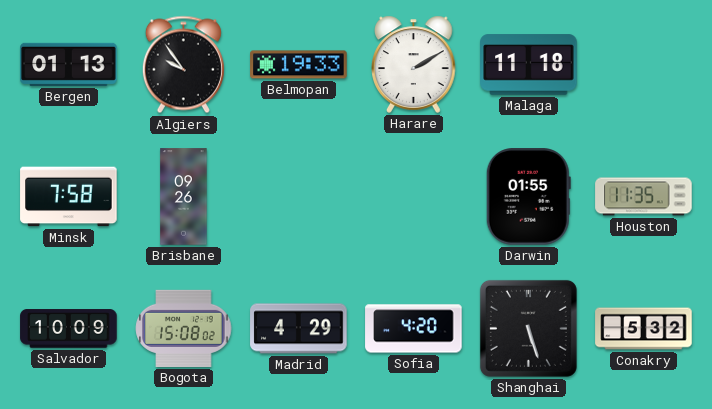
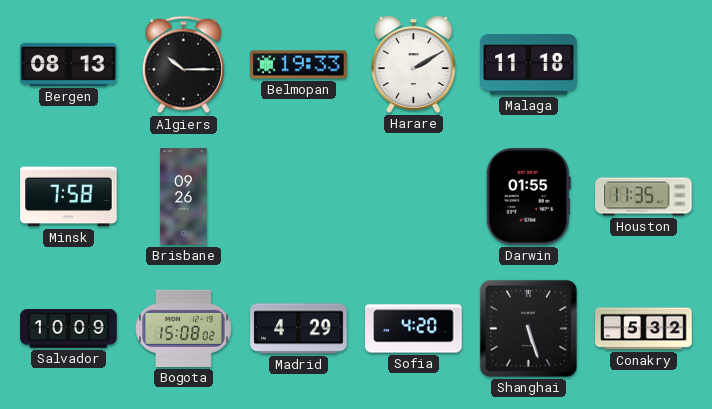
Bergen: 01:13 -> 08:13 (69, 64)
Algiers: 9:54 -> 10:15 (183, 65)
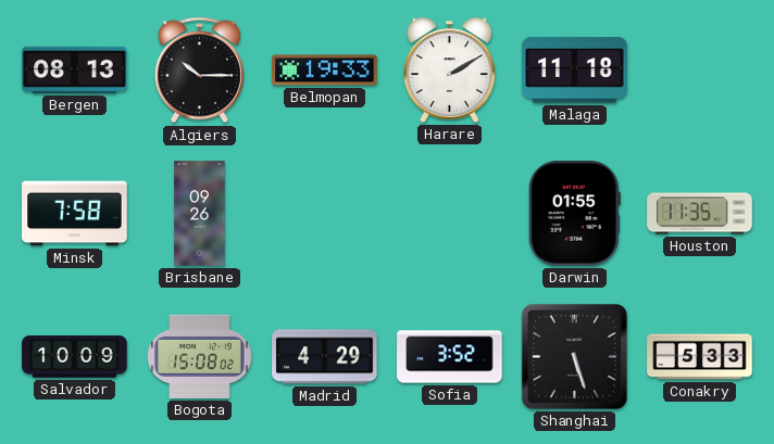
Sofia: 4:20 -> 3:52 (450, 357)
Conakry: 5:32 -> 5:33 (700, 357)
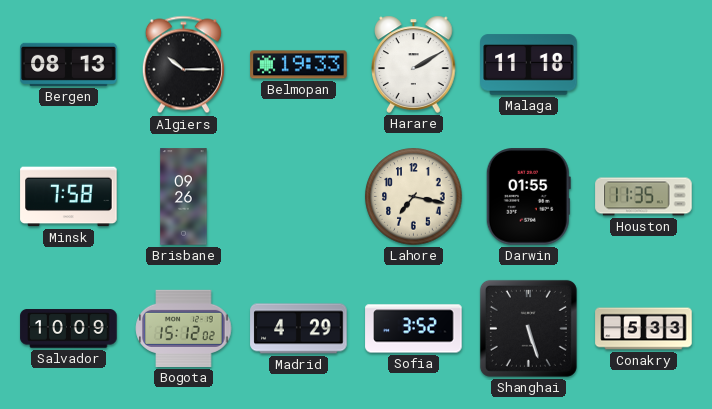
Lahore: none -> 7:17 (414, 197)
Bogota: 15:08 -> 15:12 (184, 328)
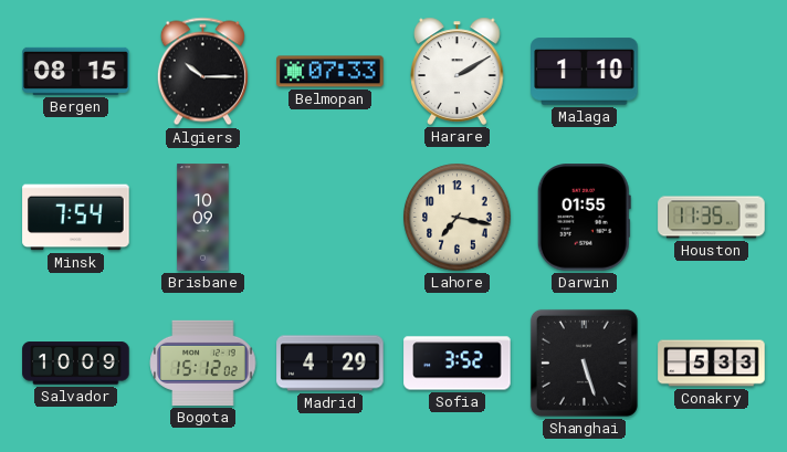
Bergen: 08:13 -> 08:15 (76, 71)
Belmopan: 19:33 -> 07:33 (330, 72)
Malaga: 11:18 -> 1:10 (585, 72)
Minsk: 7:58 -> 7:54 (76, 218)
Brisbane: 09:26 -> 10:09 (203, 218)
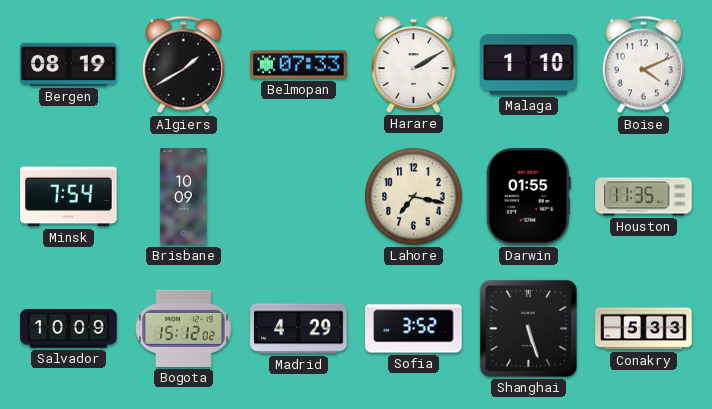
Bergen: 08:15 -> 08:19 (69, 64)
Algiers: 10:15 -> 1:40 (183, 65)
Boise: none -> 4:11 (643, 65)
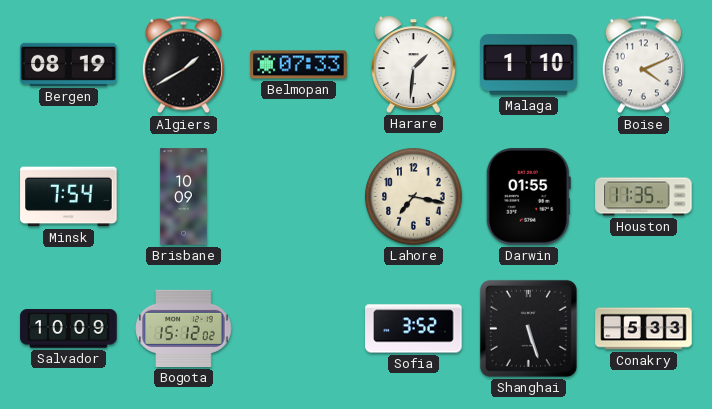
Harare: 2:10 -> 1:31 (414, 64)
Madrid: 4:29 -> none (299, 329)
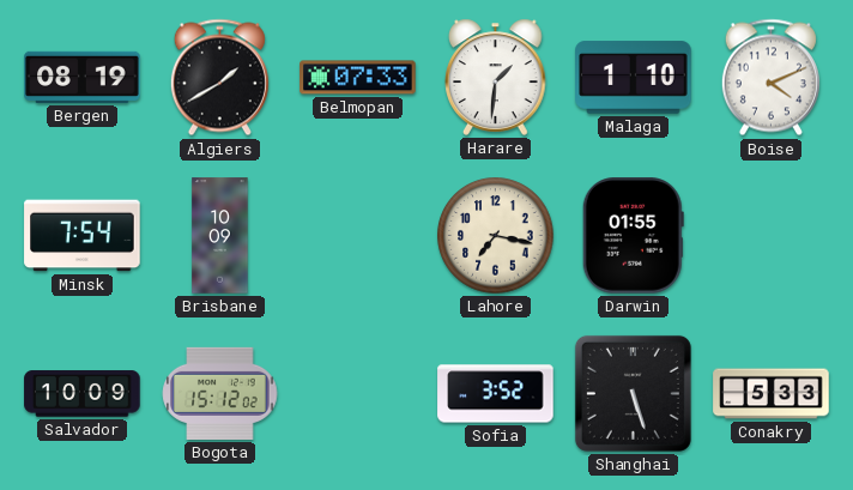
Houston: 11:35 -> none (644, 197)
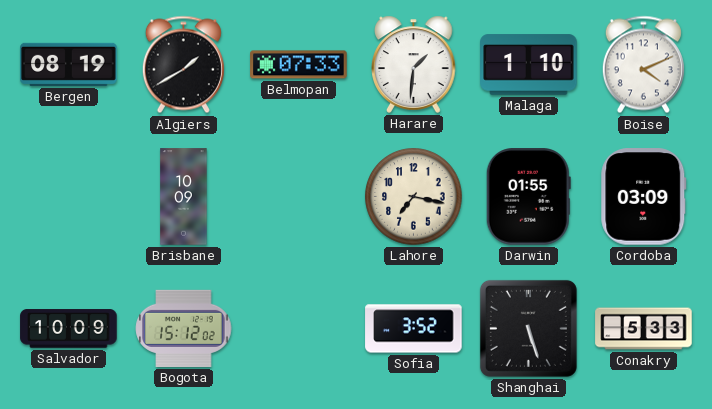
Minsk: 7:54 -> none (83, 236)
Cordoba: none -> 03:09 (644, 197)
